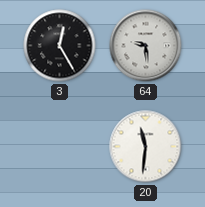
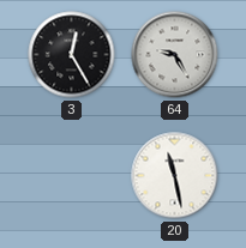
64: 9:29 -> 9:25 (175, 55)
20: 11:31 -> 11:28 (175, 176)
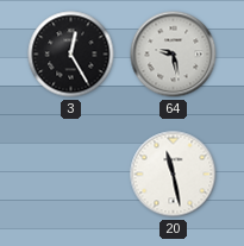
64: 9:25 -> 9:28 (174, 55)
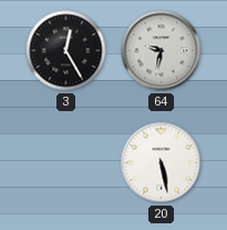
64: 9:28 -> 9:32 (162, 51)
20: 11:28 -> 5:28 (162, 163)
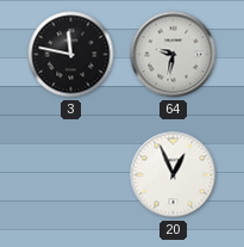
3: 12:25 -> 11:47 (71, 55)
20: 5:28 -> 12:56 (174, 175)
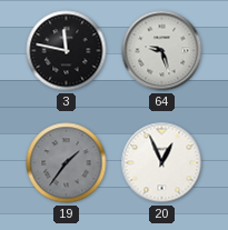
64: 9:32 -> 9:27 (162, 51)
19: none -> 1:36 (67, 163)
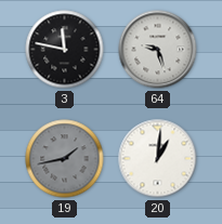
19: 1:36 -> 1:43 (65, 159)
20: 12:56 -> 1:01 (158, 159)
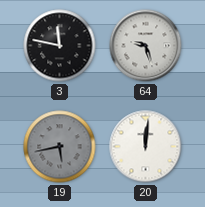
19: 1:43 -> 5:43 (60, 147)
20: 1:01 -> 12:01 (146, 147)
